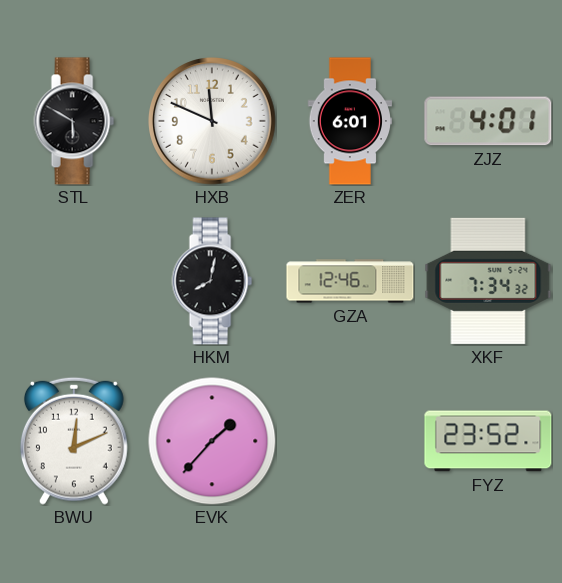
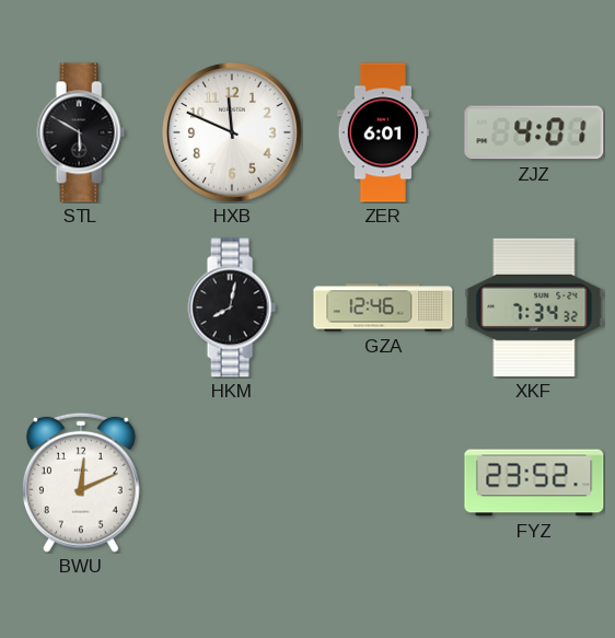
EVK: 1:37 -> none (212, 441)
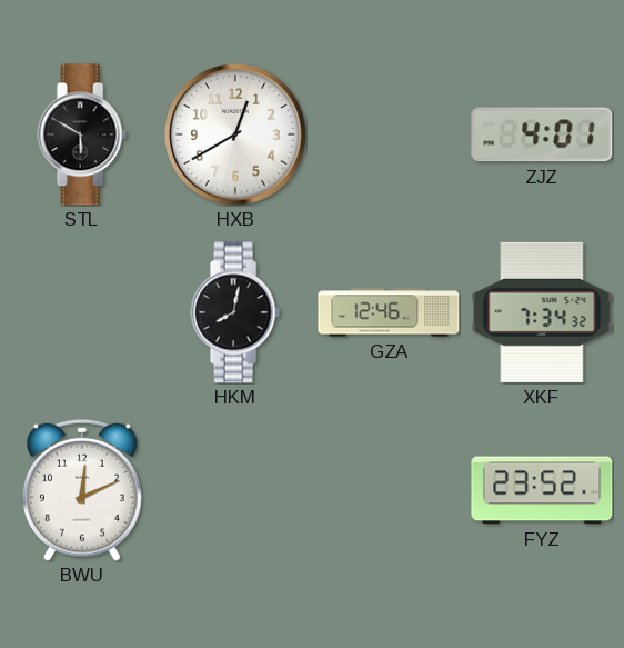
HXB: 11:49 -> 12:40 (236, 136)
ZER: 6:01 -> none (382, 132)
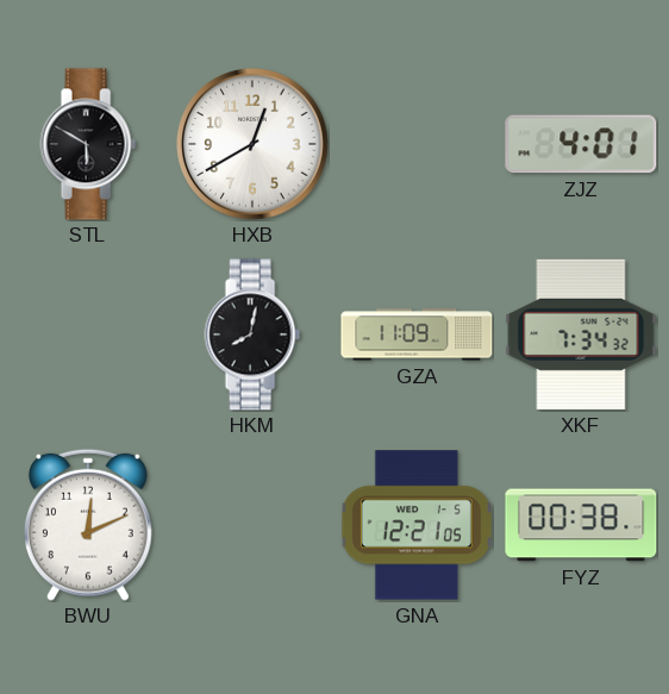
GZA: 12:46 -> 11:09 (417, 335)
GNA: none -> 12:21 (417, 525)
FYZ: 23:52 -> 00:38 (581, 525)
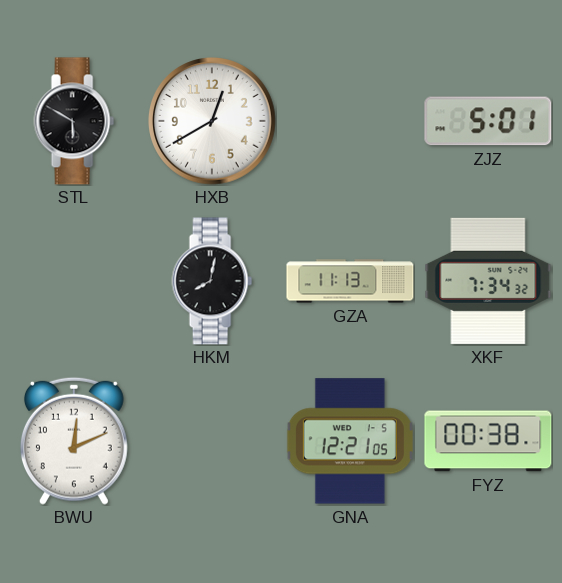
ZJZ: 4:01 -> 5:01 (488, 121)
GZA: 11:09 -> 11:13 (350, 281)
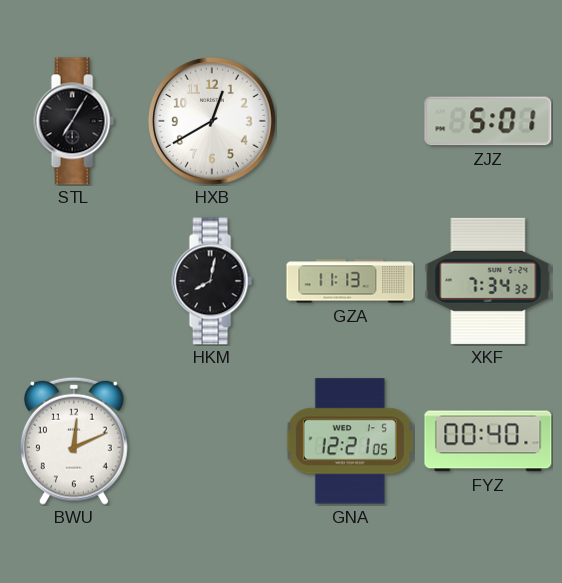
STL: 5:50 -> 7:05 (74, 121)
FYZ: 00:38 -> 00:40 (488, 441)
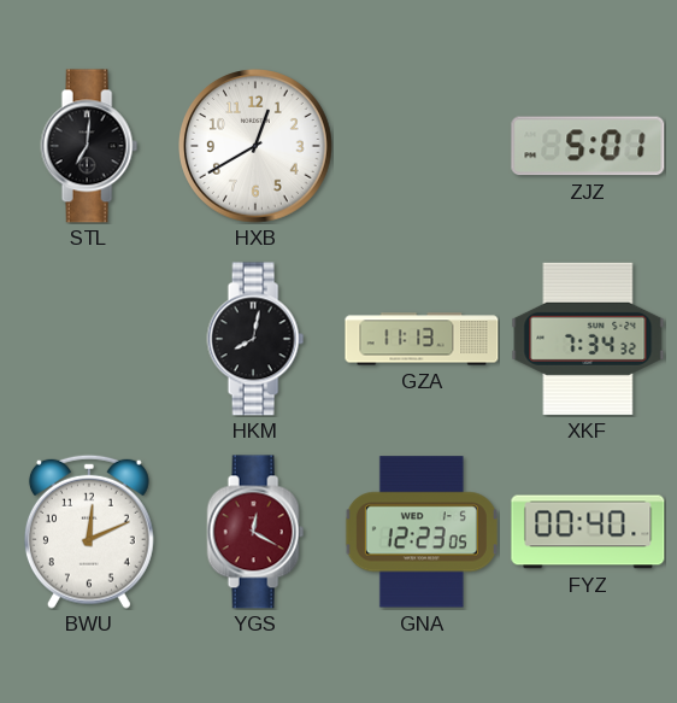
STL: 7:05 -> 7:01 (89, 146)
YGS: none -> 12:20 (255, 532)
GNA: 12:21 -> 12:23 (422, 532)
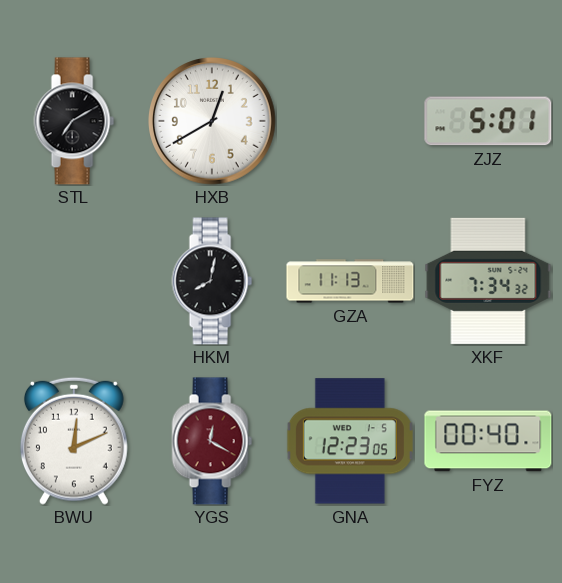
STL: 7:01 -> 7:10 (74, 121)
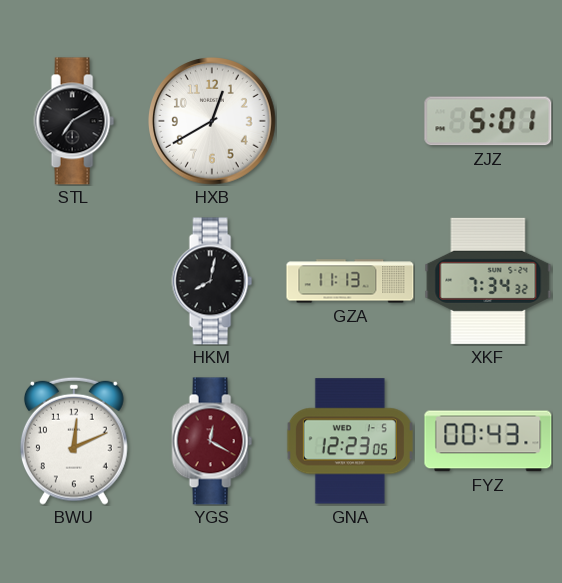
FYZ: 00:40 -> 00:43 (488, 441)
